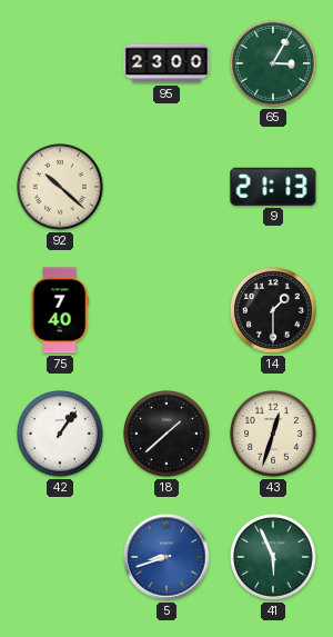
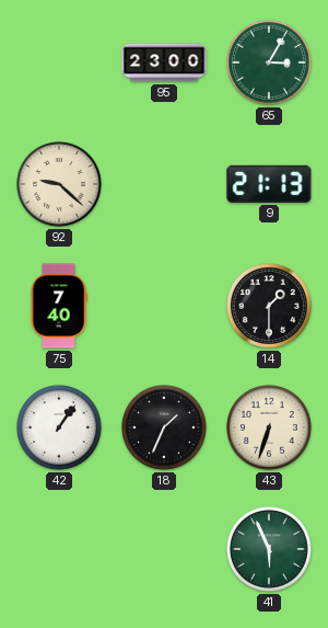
92: 10:22 -> 9:22 (60, 185)
18: 1:38 -> 1:34 (165, 429)
43: 12:33 -> 6:33 (270, 429)
5: 8:42 -> none (167, 557)
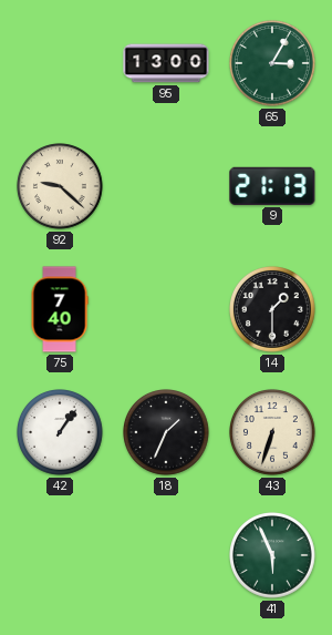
95: 23:00 -> 13:00 (166, 63)
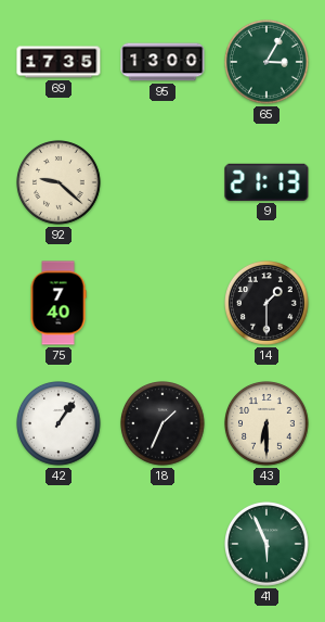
69: none -> 17:35 (58, 62)
43: 6:33 -> 6:30 (268, 424)
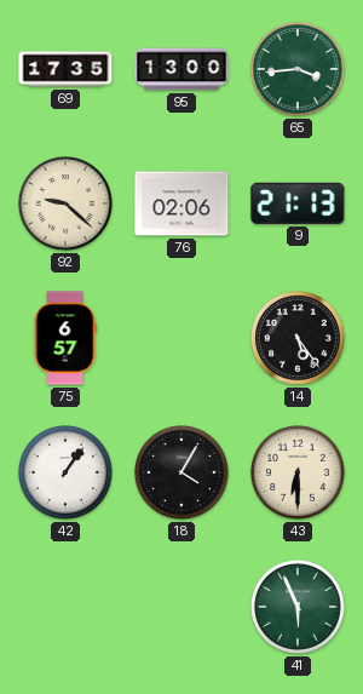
65: 3:05 -> 3:44 (299, 70)
76: none -> 02:06 (181, 203)
75: 7:40 -> 6:57 (65, 338)
14: 1:30 -> 5:24 (299, 339)
18: 1:34 -> 4:05 (183, 474)
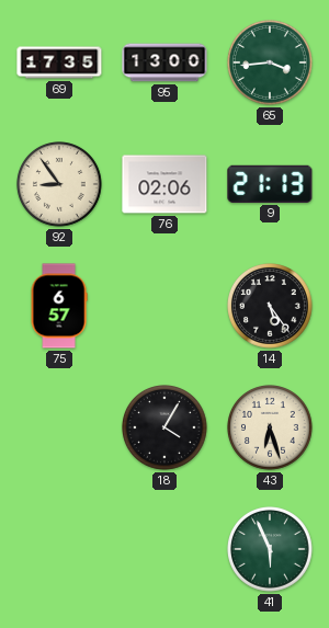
92: 9:22 -> 8:54 (60, 185)
42: 1:06 -> none (67, 474)
43: 6:30 -> 6:27 (271, 429)
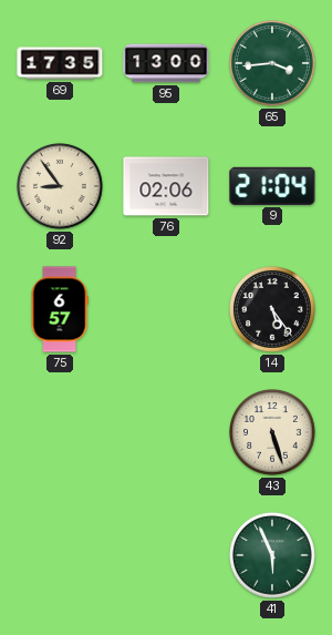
9: 21:13 -> 21:04 (272, 186)
18: 4:05 -> none (166, 429)
43: 6:27 -> 5:27 (273, 433)
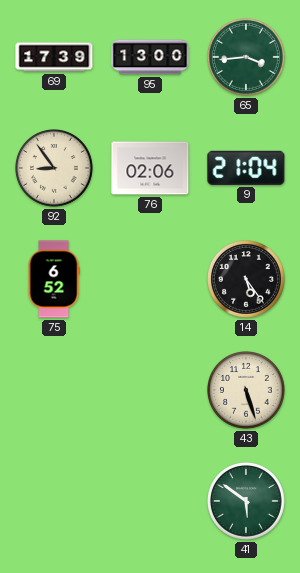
69: 17:35 -> 17:39 (54, 57)
75: 6:57 -> 6:52 (54, 279)
41: 5:56 -> 5:51 (247, 502)
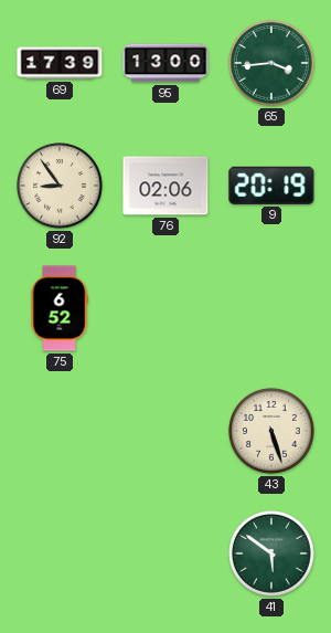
9: 21:04 -> 20:19 (271, 186)
14: 5:24 -> none (247, 280)
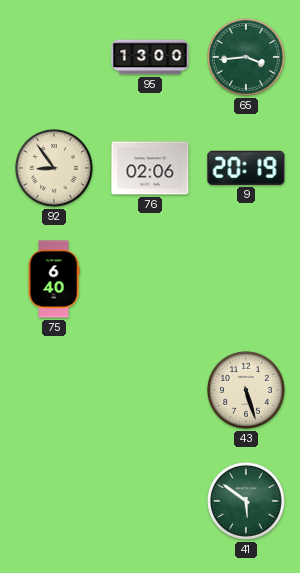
69: 17:39 -> none (60, 63)
75: 6:52 -> 6:40 (54, 279)
